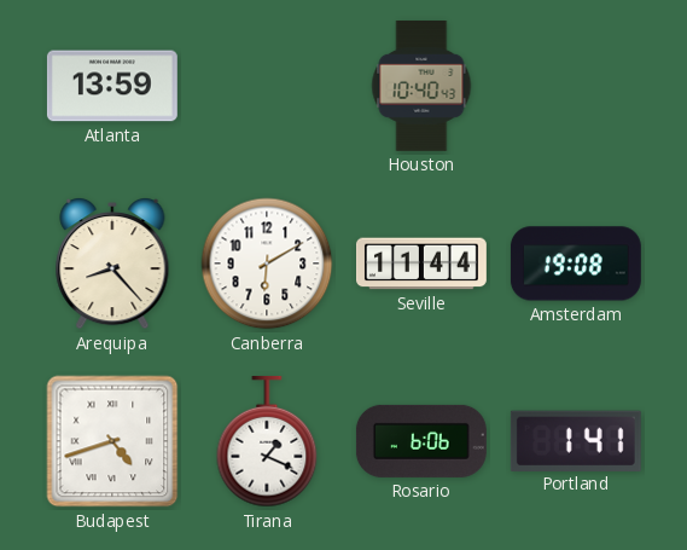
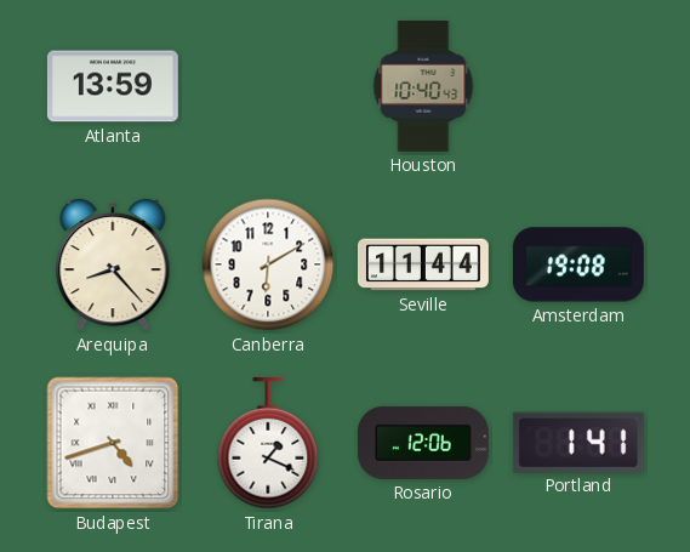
Rosario: 6:06 -> 12:06 (423, 443)
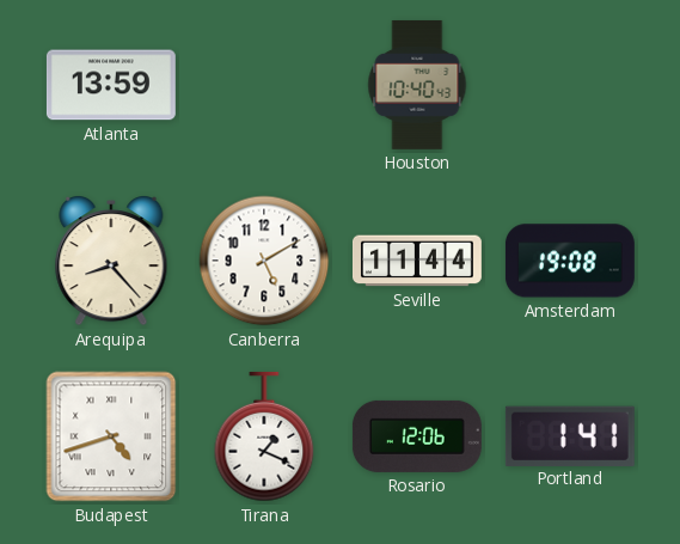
Canberra: 6:10 -> 5:10 (264, 261)
